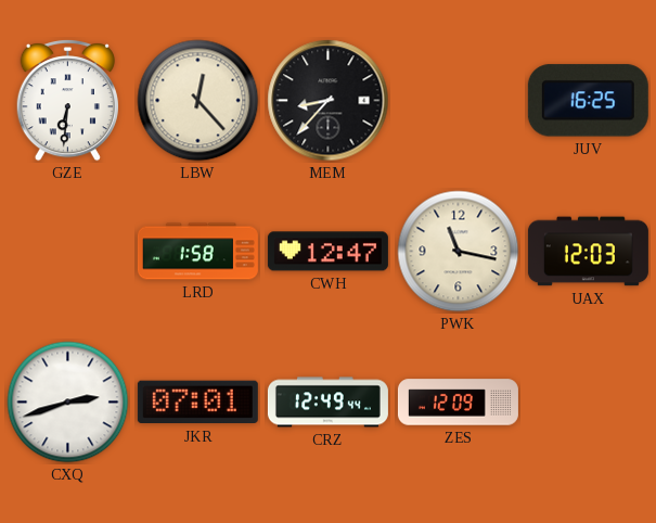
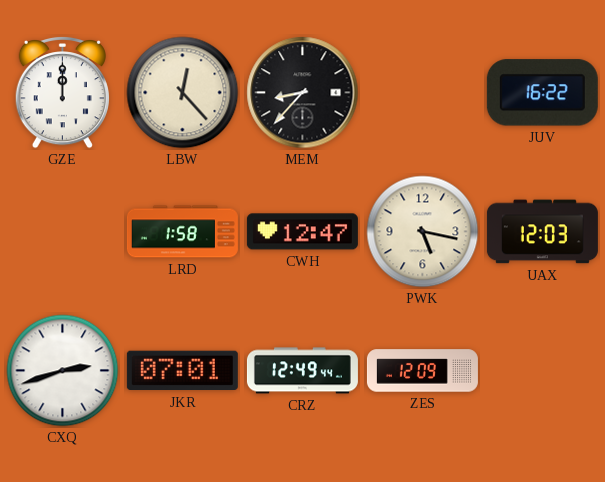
GZE: 6:31 -> 12:00 (62, 92)
JUV: 16:25 -> 16:22 (542, 93)
PWK: 11:17 -> 5:17 (423, 232)
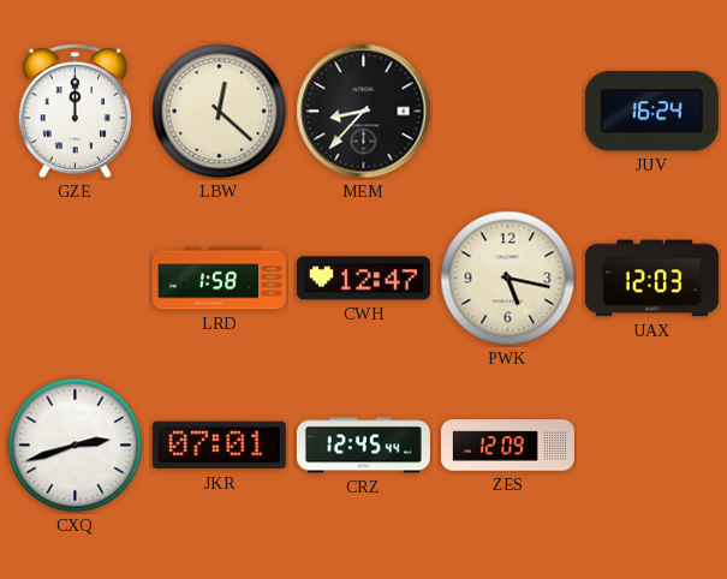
LBW: 12:23 -> 12:22 (220, 112)
JUV: 16:22 -> 16:24 (651, 112)
CRZ: 12:49 -> 12:45 (363, 446)
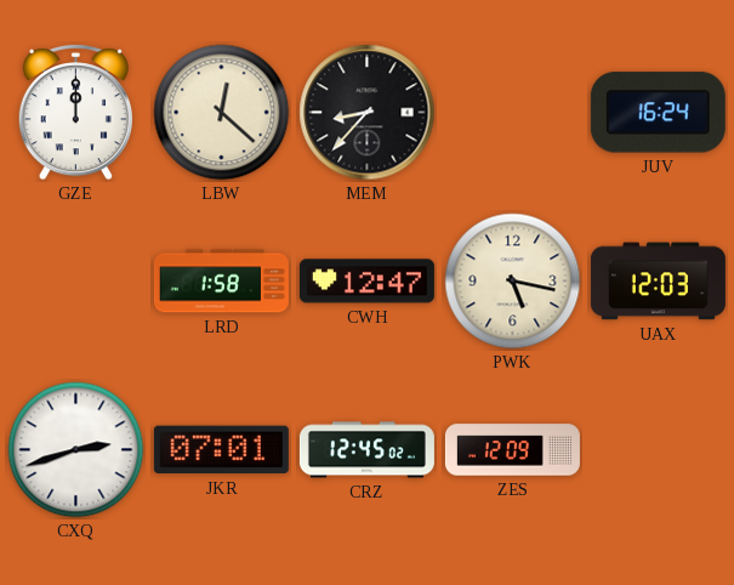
CRZ: 12:45:44 -> 12:45:02 (366, 450)
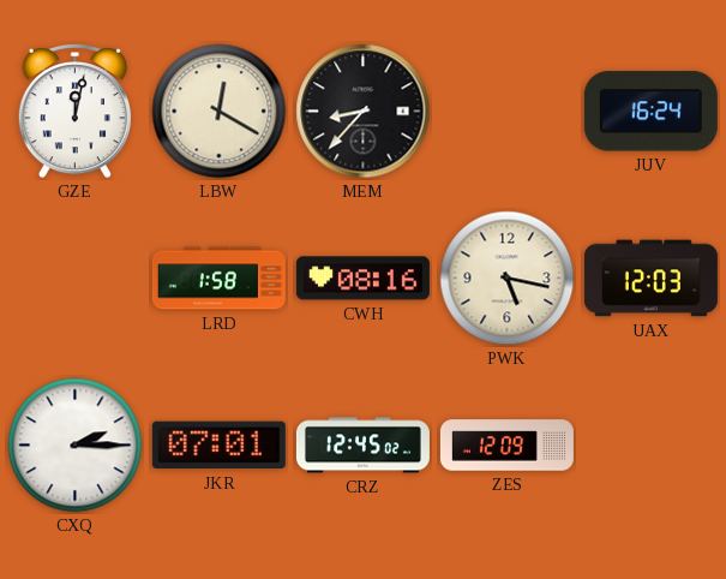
GZE: 12:00 -> 12:02 (74, 111)
LBW: 12:22 -> 12:20 (220, 112)
CWH: 12:47 -> 08:16 (362, 279)
CXQ: 2:42 -> 2:15 (76, 446)
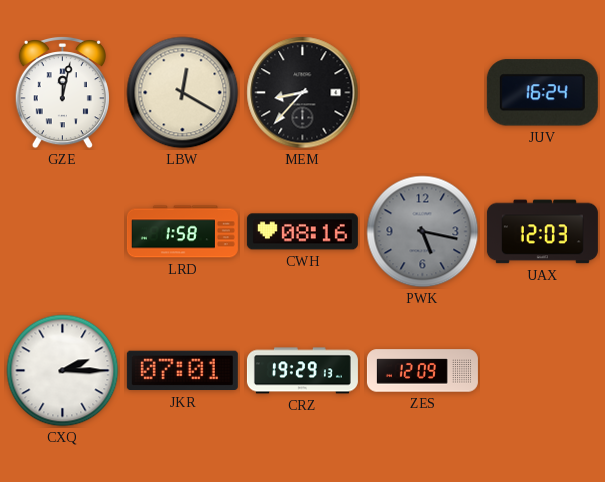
PWK dial: cream -> grey (423, 232)
CRZ: 12:45 -> 19:29 (302, 371)
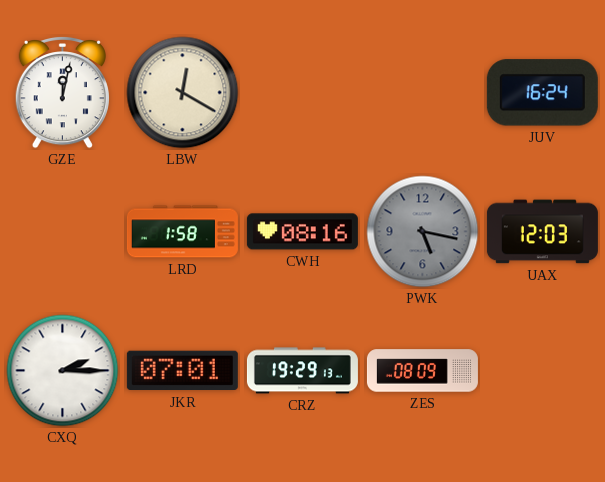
MEM: 8:37 -> none (303, 93)
ZES: 12:09 -> 08:09 (422, 371)
